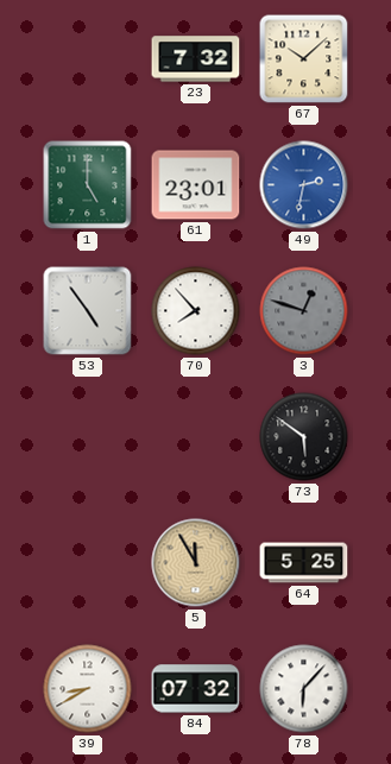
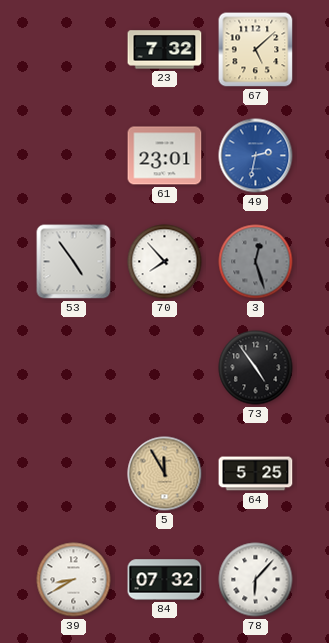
67: 10:08 -> 5:08 (256, 50)
1: 5:00 -> none (88, 185)
3: 12:48 -> 12:27 (256, 262)
73: 5:51 -> 4:54 (256, 368)
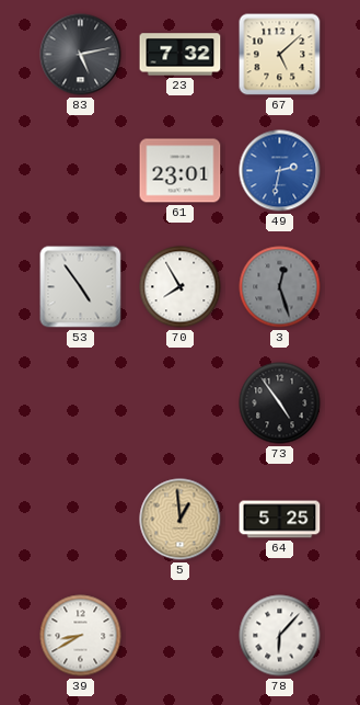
83: none -> 5:13 (81, 55)
70: 7:53 -> 7:55 (181, 287)
5: 11:55 -> 12:59 (181, 520)
84: 07:32 -> none (165, 580)
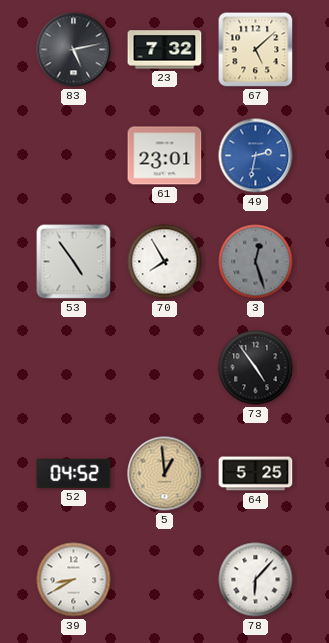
52: none -> 04:52 (74, 473)
